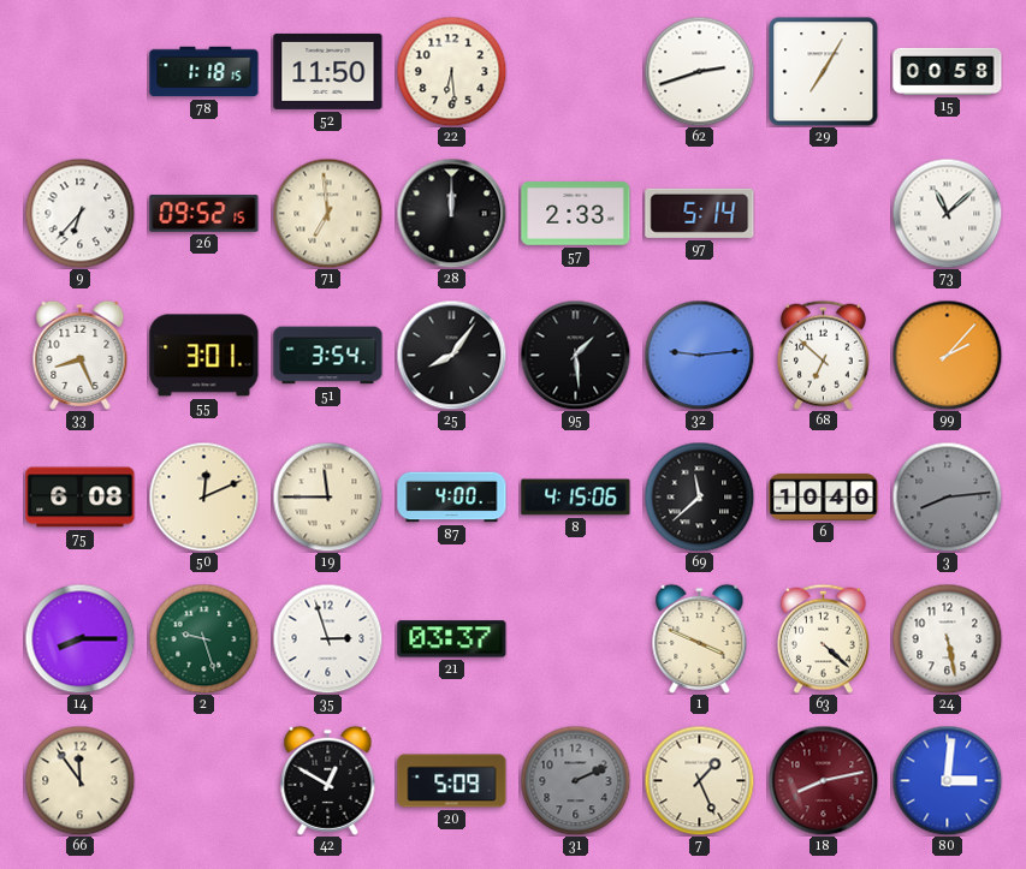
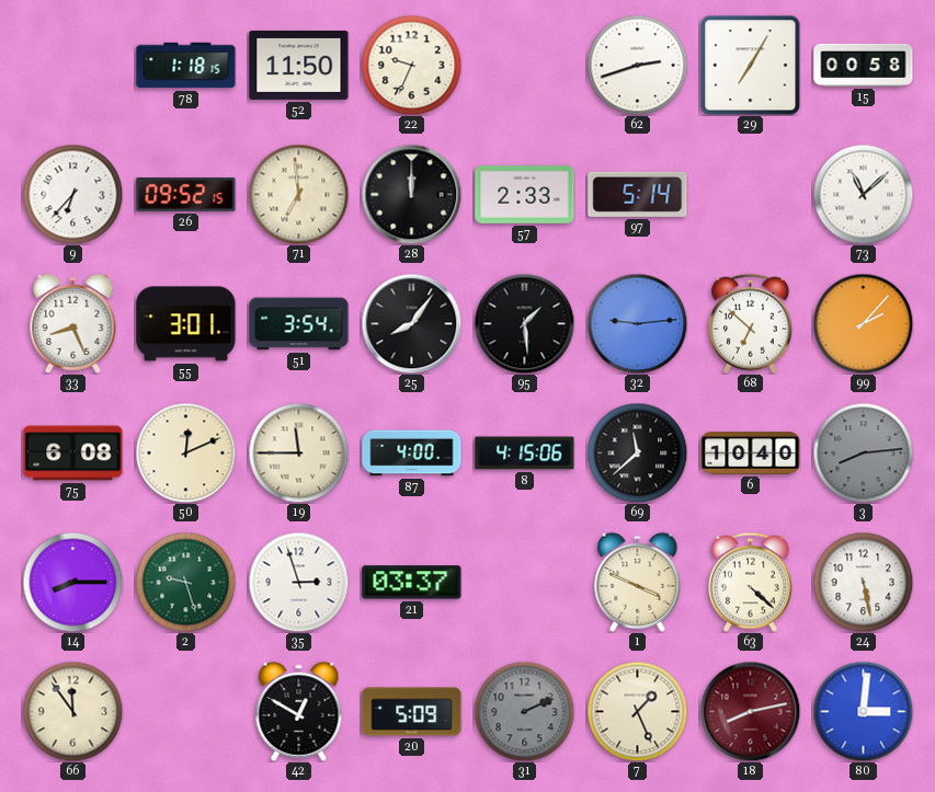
22: 6:29 -> 9:34 (411, 65)
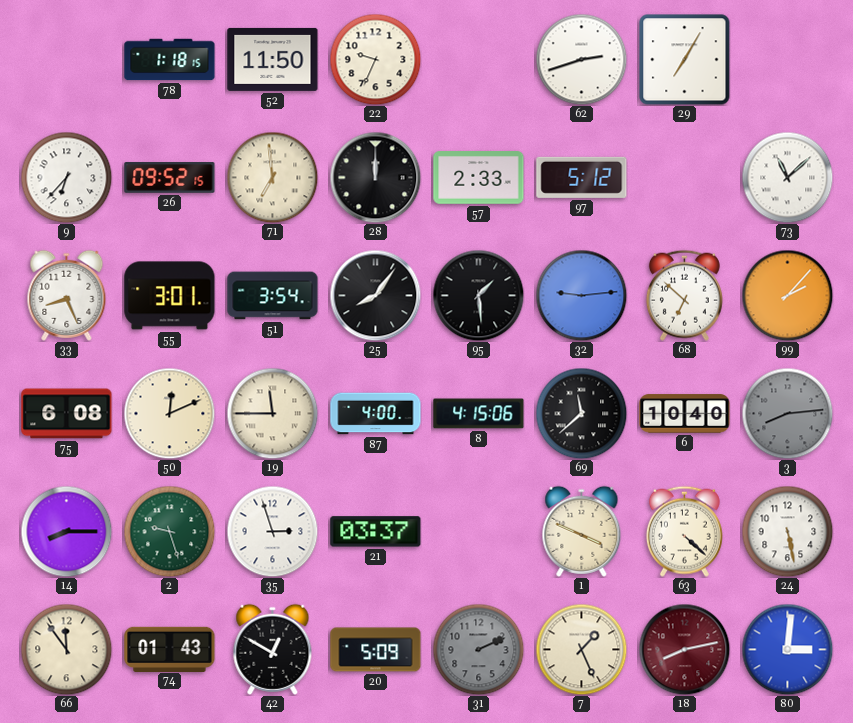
15: 00:58 -> none (864, 65)
97: 5:14 -> 5:12 (582, 177)
74: none -> 01:43 (170, 649)
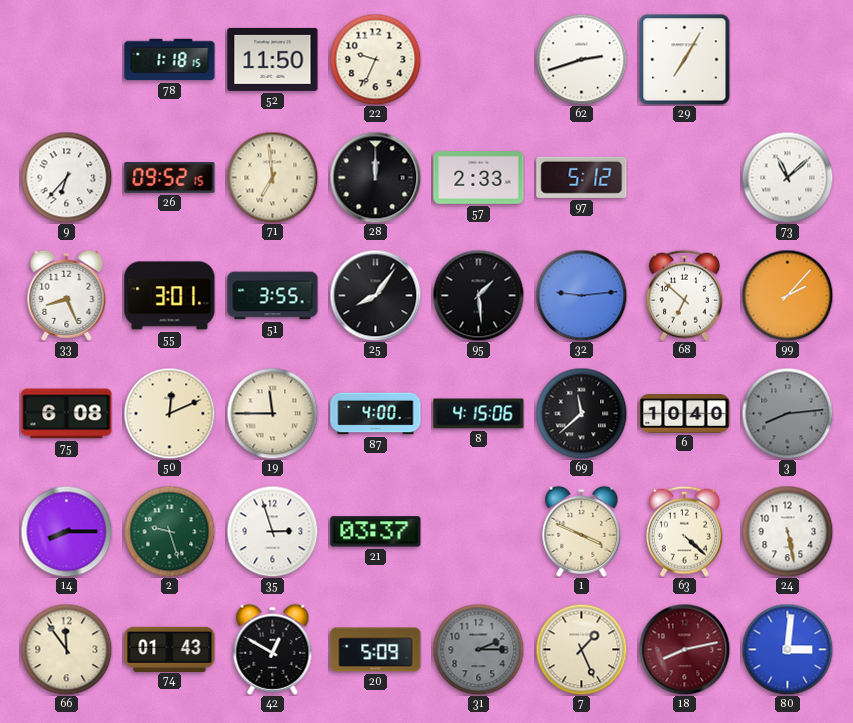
51: 3:54 -> 3:55 (273, 296)
31: 2:11 -> 2:15 (478, 649)
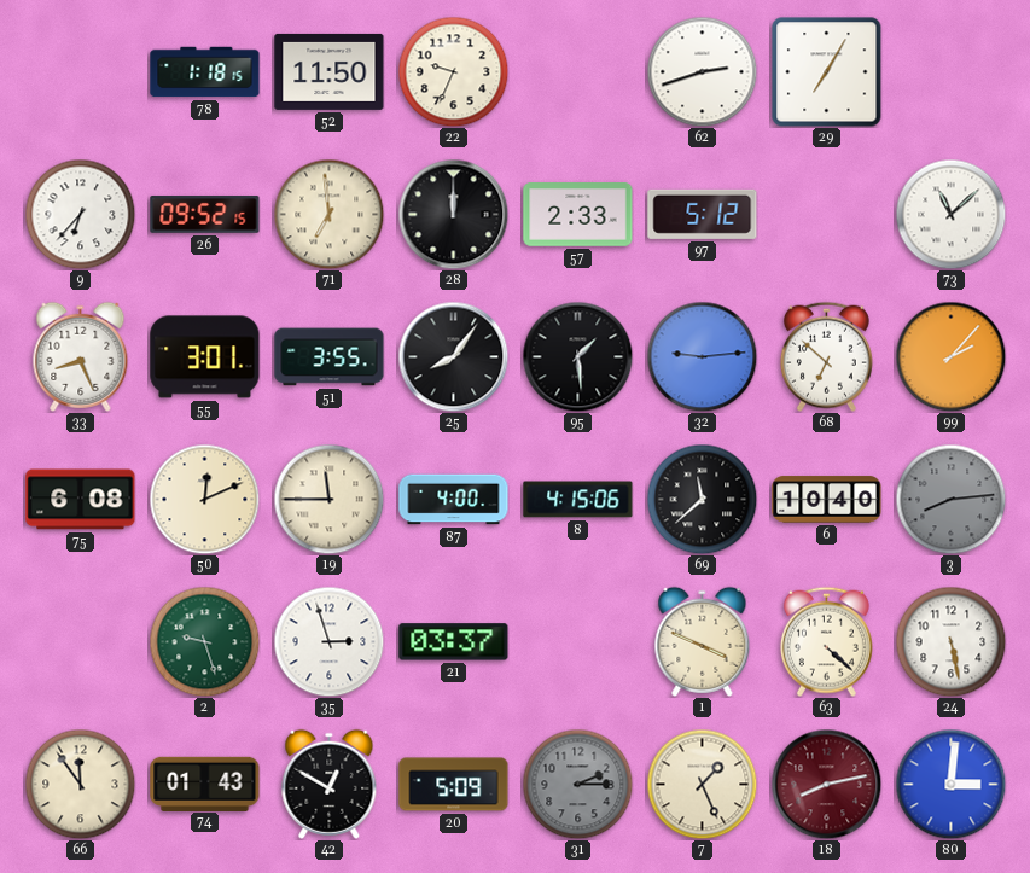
14: 8:15 -> none (66, 531)
